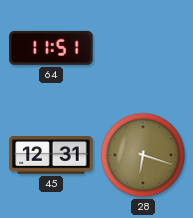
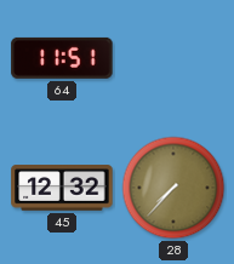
45: 12:31 -> 12:32 (62, 188)
28: 6:18 -> 7:37 (173, 188)
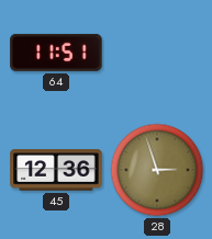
45: 12:32 -> 12:36 (56, 170)
28: 7:37 -> 2:57 (157, 170)
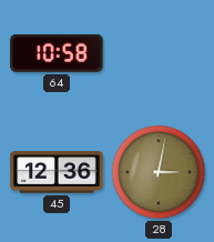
64: 11:51 -> 10:58 (57, 53)
28: 2:57 -> 3:02 (159, 172)
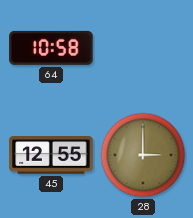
45: 12:36 -> 12:55 (51, 155)
28: 3:02 -> 3:00 (143, 155)
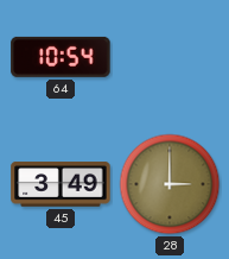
64: 10:58 -> 10:54 (61, 57)
45: 12:55 -> 3:49 (61, 184)
